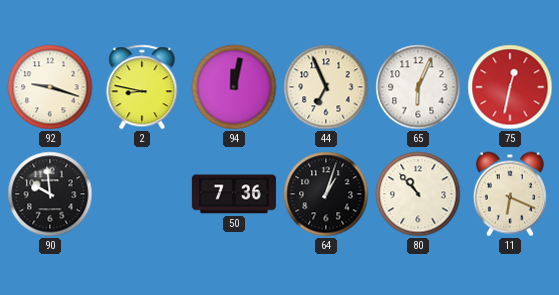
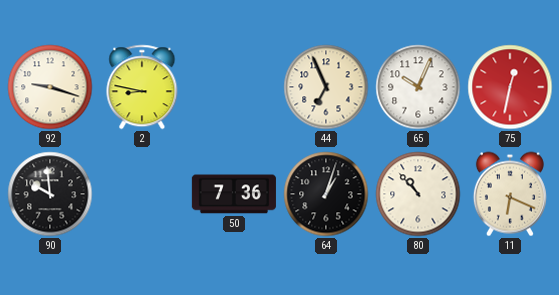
94: 12:02 -> none (234, 87)
65: 6:04 -> 10:04 (418, 87)
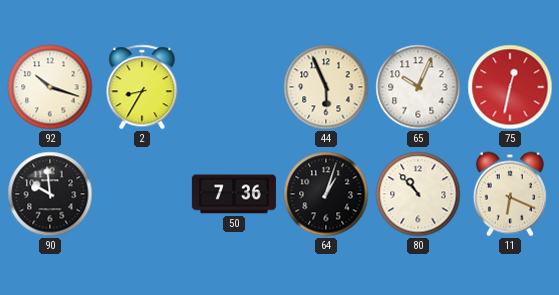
92: 9:18 -> 10:18 (50, 87)
2: 8:47 -> 8:35 (142, 87)
44: 6:56 -> 5:56 (326, 87)
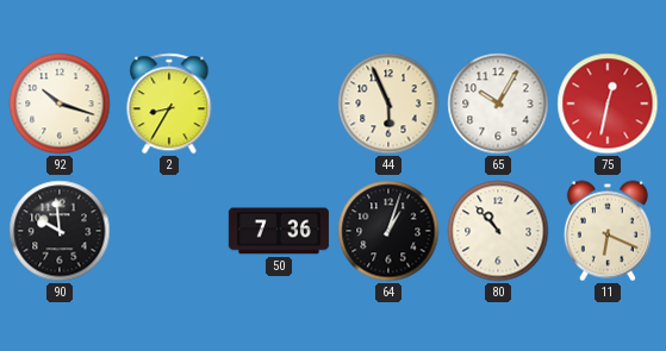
65: 10:04 -> 10:05 (498, 104)
